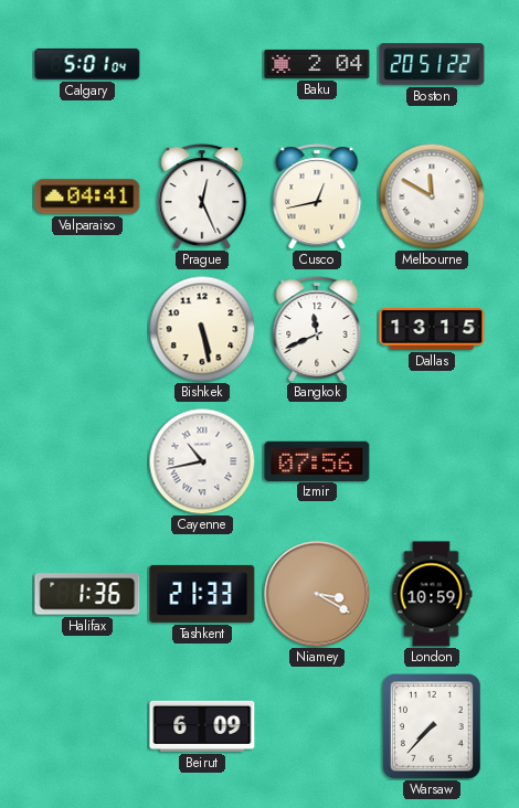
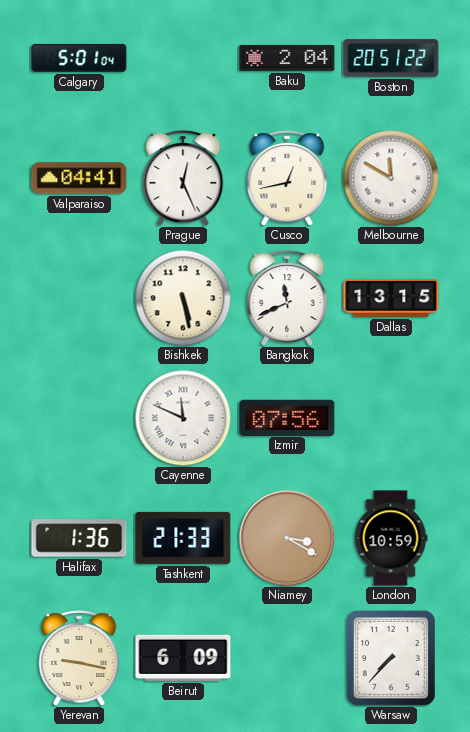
Cayenne: 10:43 -> 11:49 (183, 418)
Yerevan: none -> 9:17 (79, 658)
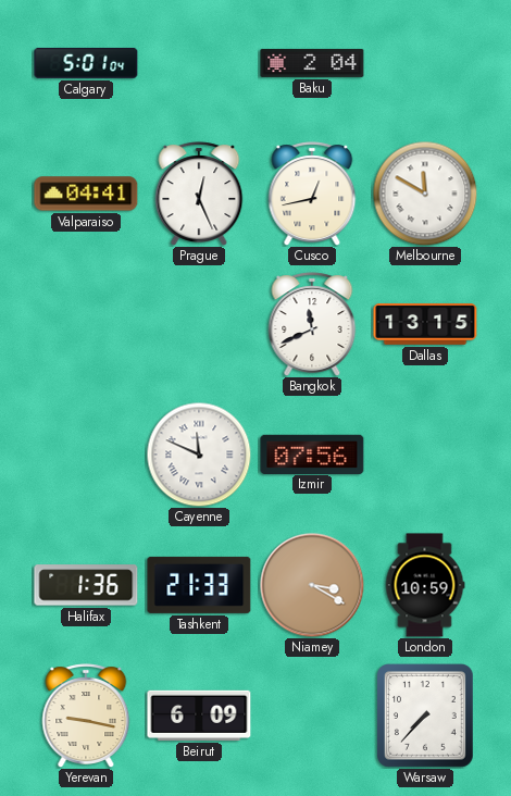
Boston: 20:51 -> none (391, 58)
Bishkek: 5:28 -> none (183, 298)
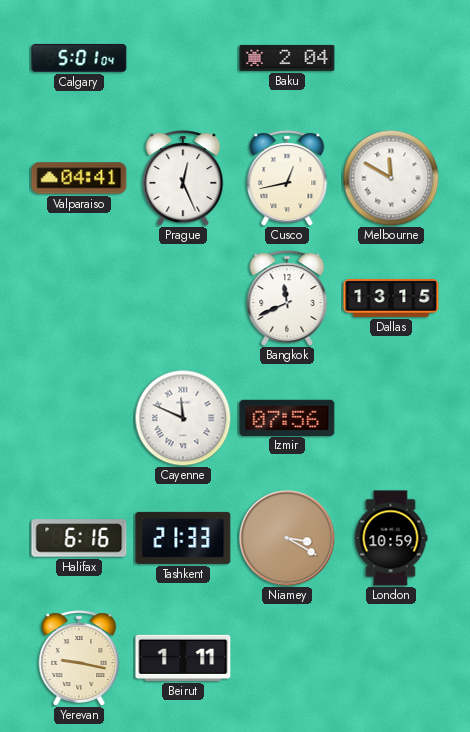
Halifax: 1:36 -> 6:16 (79, 538)
Beirut: 6:09 -> 1:11 (183, 658)
Warsaw: 7:37 -> none (426, 717)
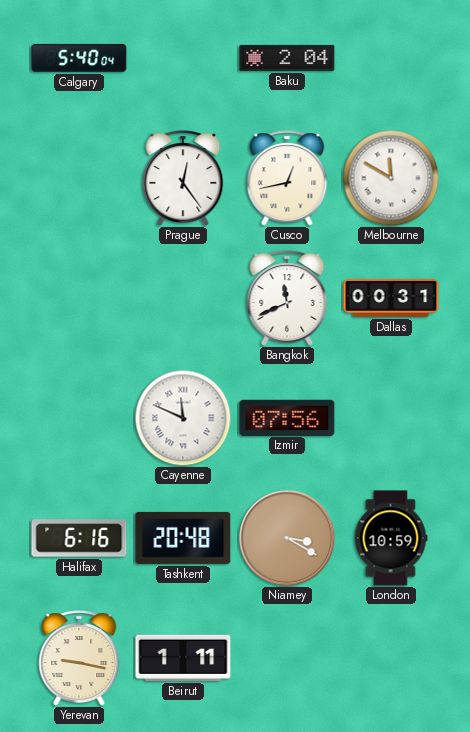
Calgary: 5:01 -> 5:40 (79, 58)
Valparaiso: 04:41 -> none (79, 178)
Prague: 12:26 -> 12:24 (183, 178)
Dallas: 13:15 -> 00:31 (391, 299)
Tashkent: 21:33 -> 20:48 (183, 538)
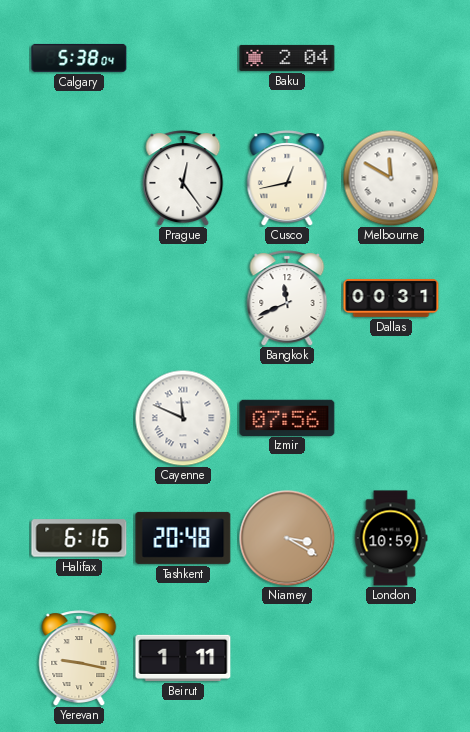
Calgary: 5:40 -> 5:38 (79, 58)
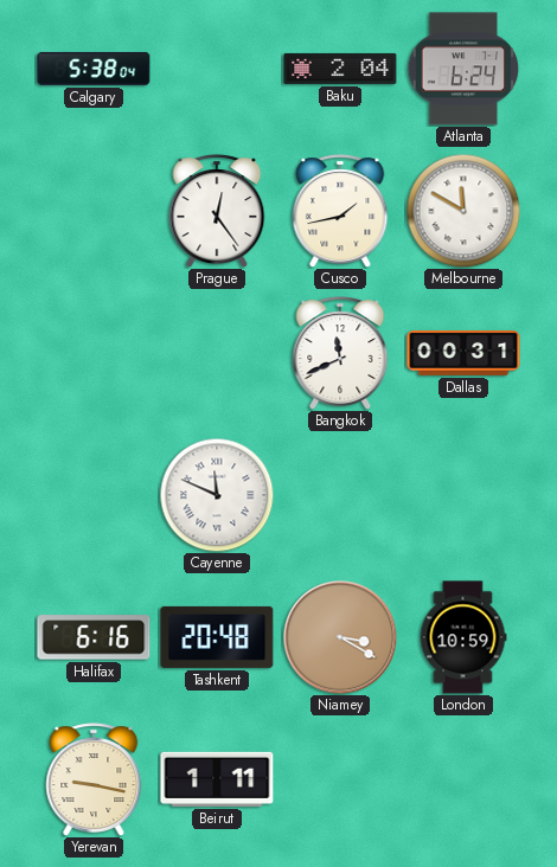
Atlanta: none -> 6:24 (463, 69)
Cusco: 12:43 -> 1:43 (340, 211)
Izmir: 07:56 -> none (287, 417)
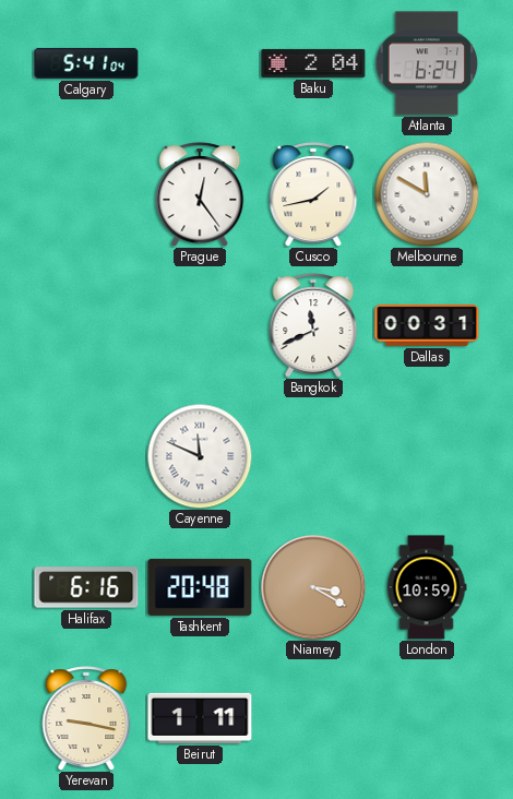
Calgary: 5:38 -> 5:41 (86, 63)
